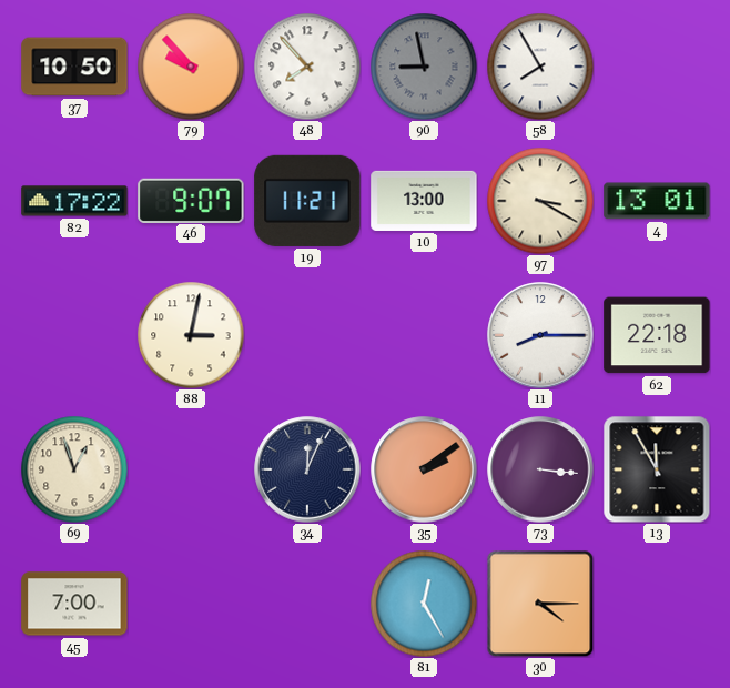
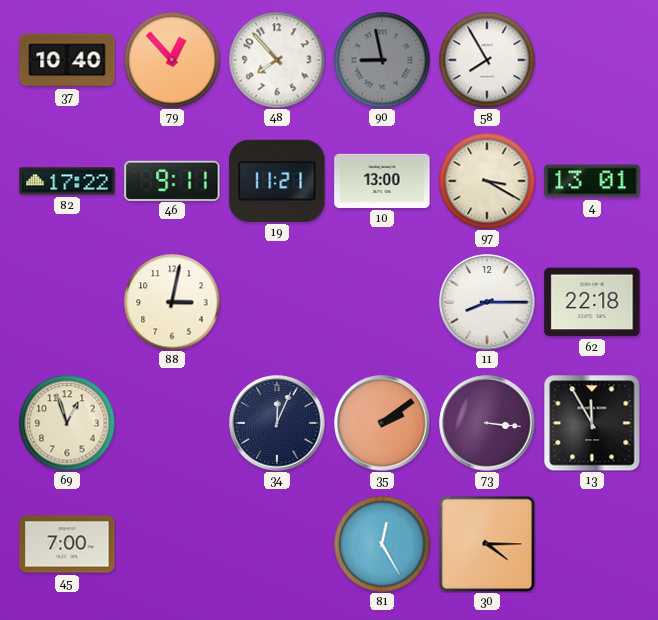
37: 10:50 -> 10:40 (67, 60)
79: 9:53 -> 12:53 (172, 60)
46: 9:07 -> 9:11 (172, 180)
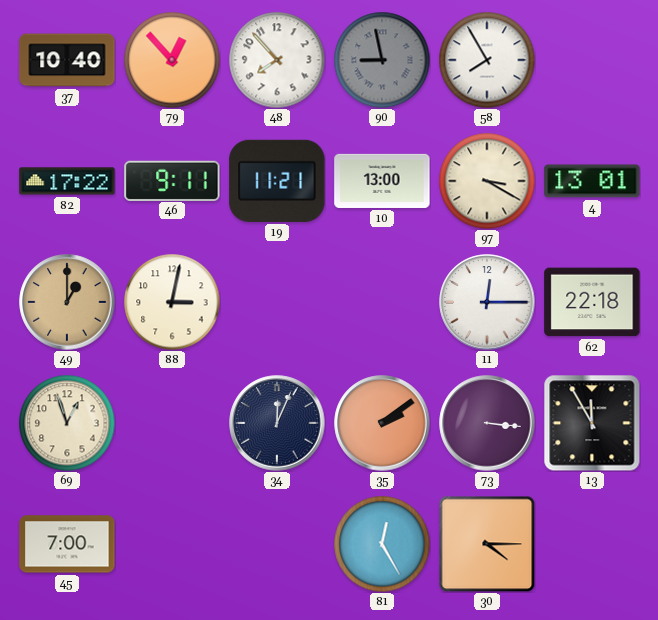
49: none -> 1:00 (67, 302)
11: 8:15 -> 12:15 (487, 302)
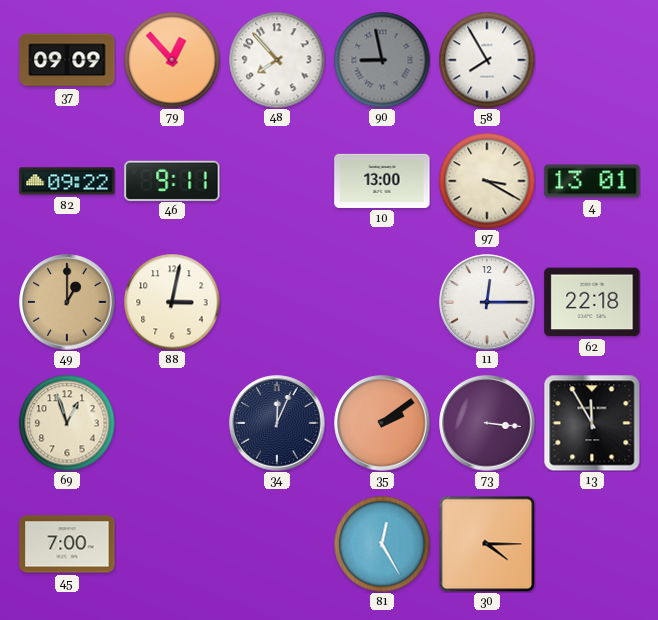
37: 10:40 -> 09:09 (67, 60)
82: 17:22 -> 09:22 (67, 181)
19: 11:21 -> none (277, 181)
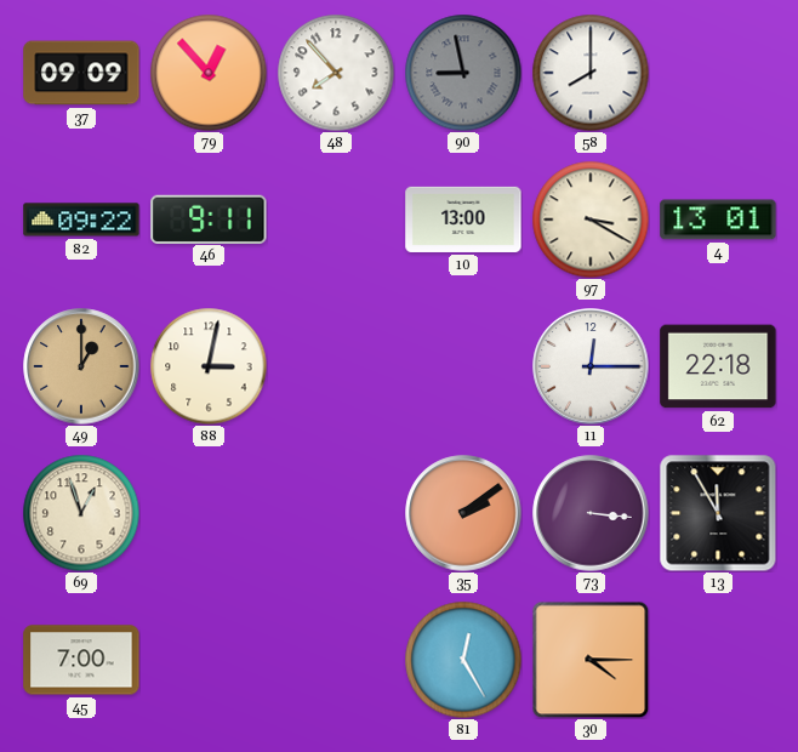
58: 7:55 -> 8:00 (591, 73)
34: 12:04 -> none (277, 423)
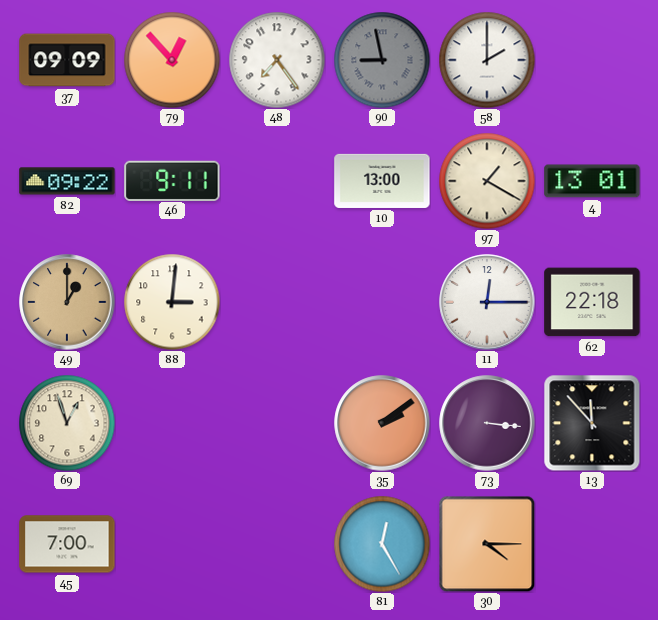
48: 7:53 -> 7:24 (277, 60)
58: 8:00 -> 2:00 (487, 60)
97: 3:20 -> 1:20 (487, 181)
88: 3:02 -> 3:01 (172, 302)
13: 11:55 -> 11:53 (592, 423)
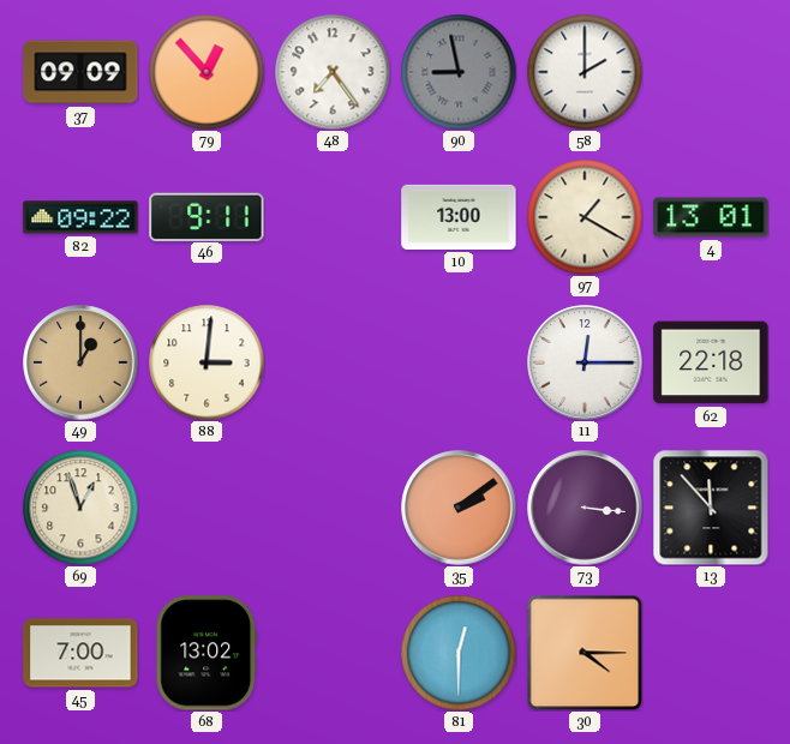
68: none -> 13:02 (207, 653)
81: 12:25 -> 12:30 (459, 653)
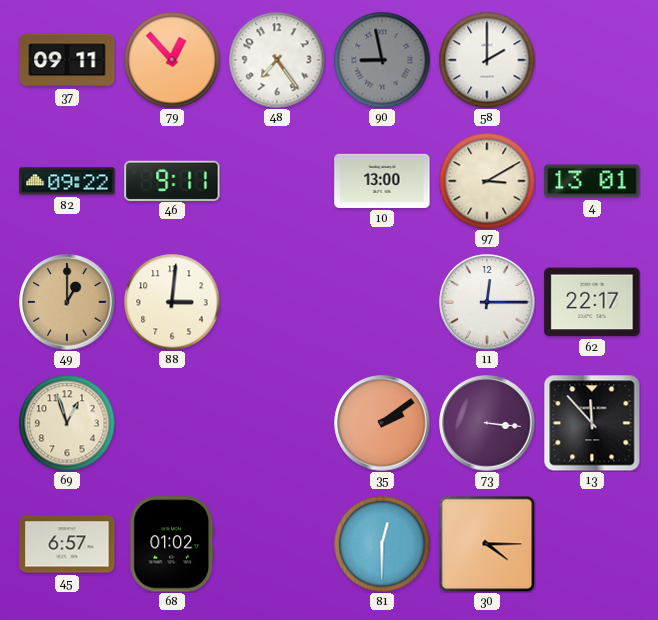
37: 09:09 -> 09:11 (67, 60)
97: 1:20 -> 3:10 (487, 181)
62: 22:18 -> 22:17 (592, 302)
45: 7:00 -> 6:57 (67, 544)
68: 13:02 -> 01:02 (172, 544)
